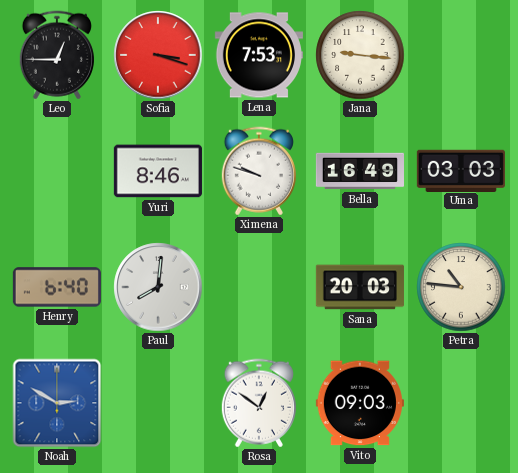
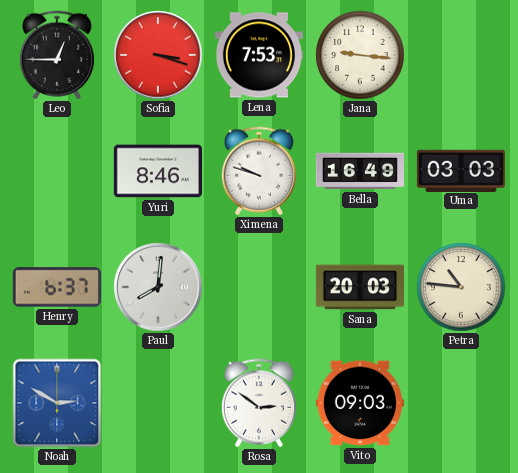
Henry: 6:40 -> 6:37 (57, 287)
Rosa: 12:51 -> 2:51 (259, 403)
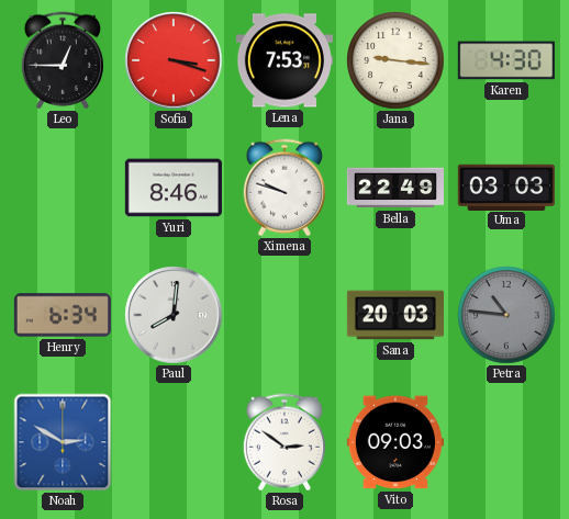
Karen: none -> 4:30 (506, 60)
Bella: 16:49 -> 22:49 (394, 188)
Henry: 6:37 -> 6:34 (63, 315)
Petra dial: cream -> grey (506, 315)
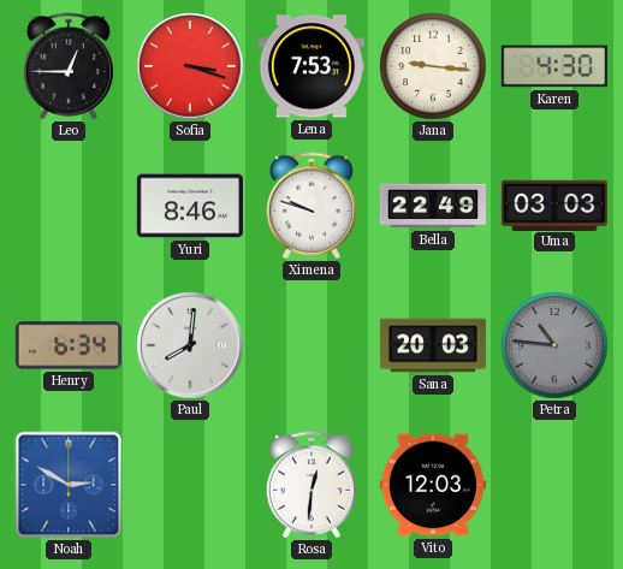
Rosa: 2:51 -> 12:31 (311, 485)
Vito: 09:03 -> 12:03 (433, 485)
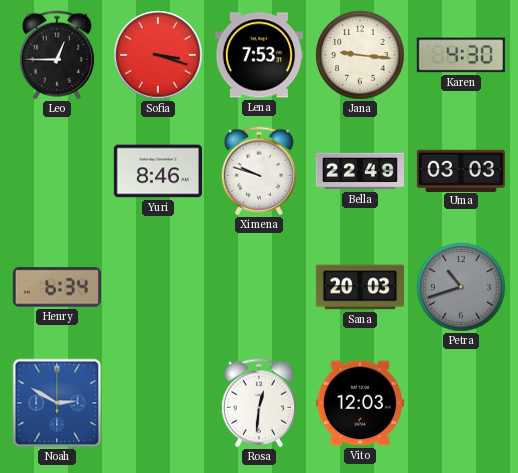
Paul: 8:01 -> none (190, 345)
Petra: 10:46 -> 10:42 (461, 287)
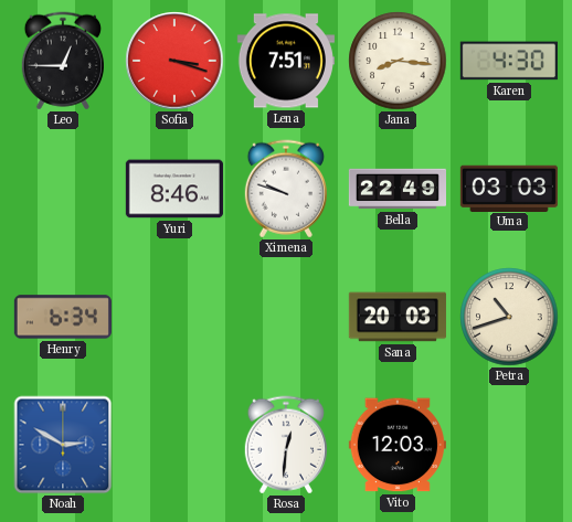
Lena: 7:53 -> 7:51 (286, 61)
Jana: 9:16 -> 8:16 (398, 61)
Petra dial: grey -> cream (509, 317)
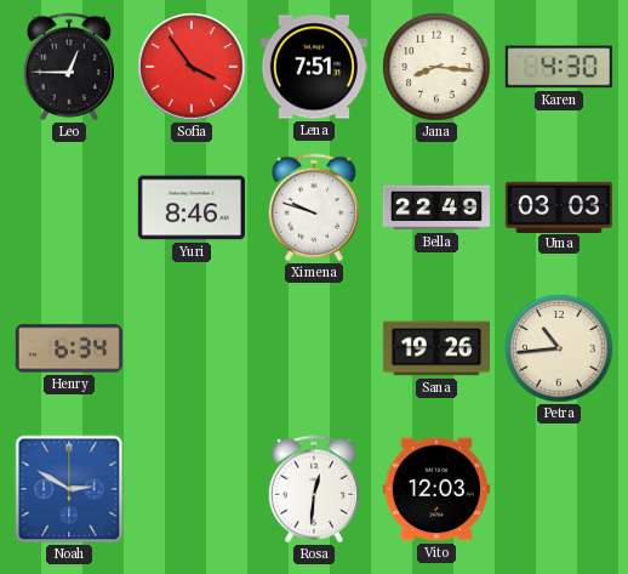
Sofia: 3:18 -> 3:54 (192, 67)
Sana: 20:03 -> 19:26 (436, 348)
Petra: 10:42 -> 10:44 (559, 348)
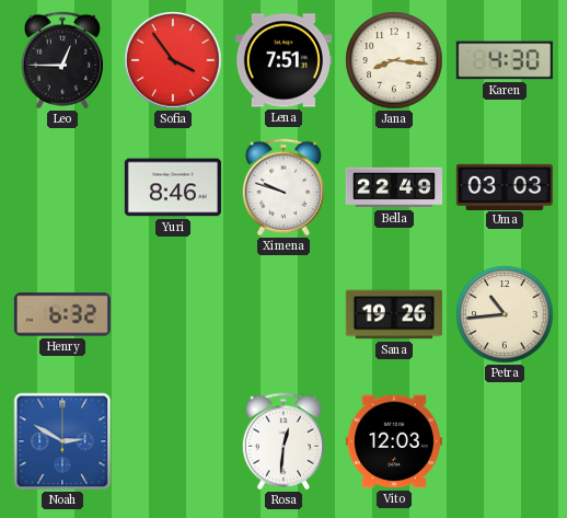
Henry: 6:34 -> 6:32 (62, 314)
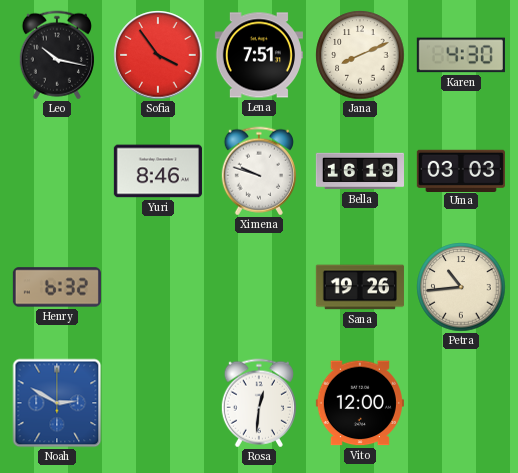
Leo: 12:45 -> 10:17 (57, 55)
Jana: 8:16 -> 8:11 (360, 55)
Bella: 22:49 -> 16:19 (359, 171)
Vito: 12:03 -> 12:00 (360, 403)
